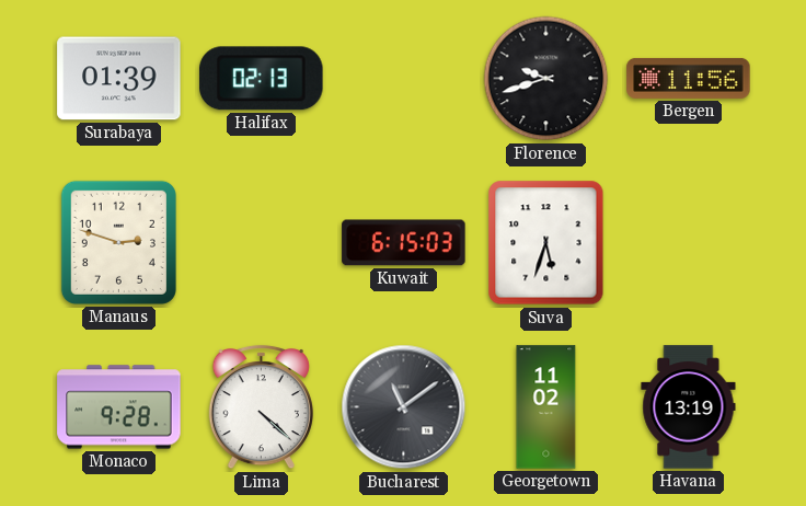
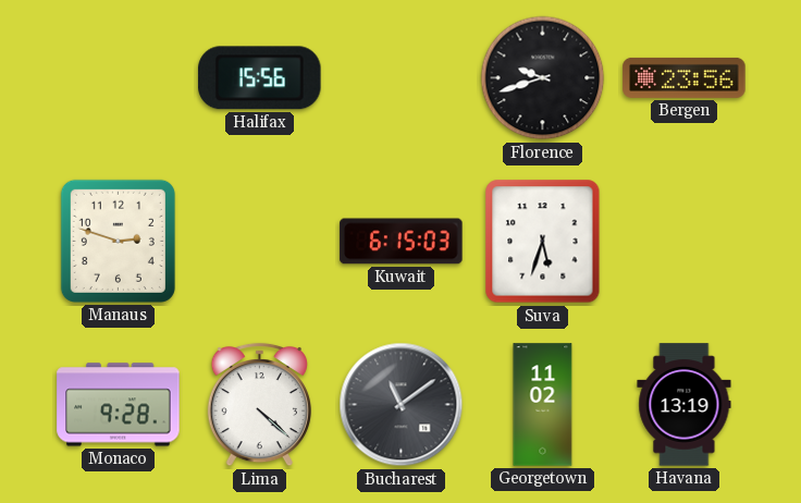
Surabaya: 01:39 -> none (119, 79)
Halifax: 02:13 -> 15:56 (260, 78)
Bergen: 11:56 -> 23:56 (685, 77)
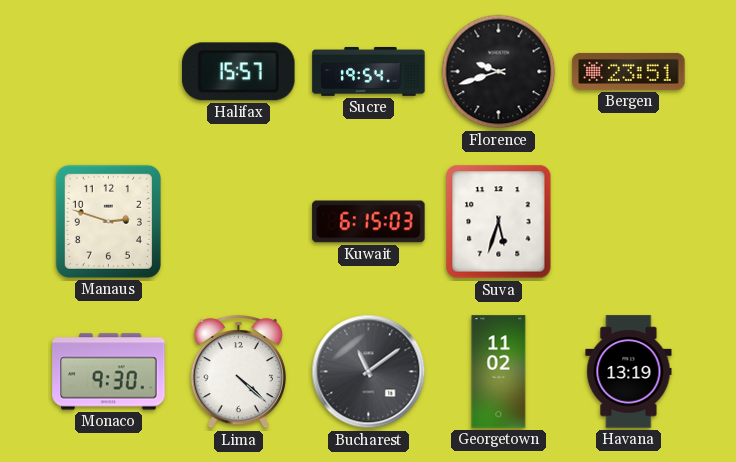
Halifax: 15:56 -> 15:57 (239, 72)
Sucre: none -> 19:54 (369, 71)
Bergen: 23:56 -> 23:51 (629, 71)
Monaco: 9:28 -> 9:30 (109, 372)
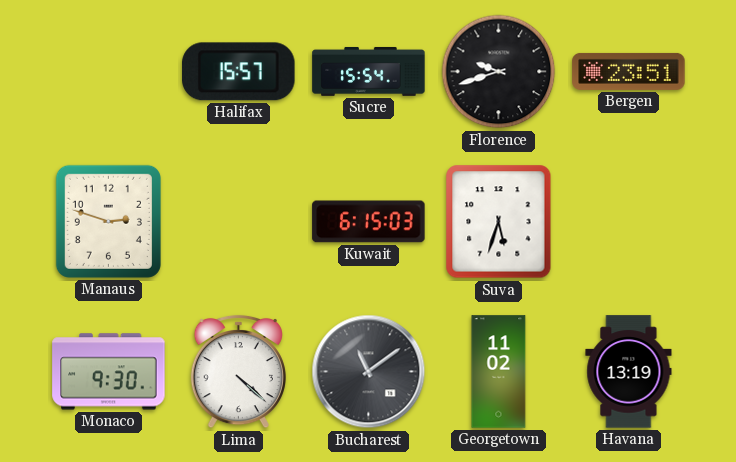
Sucre: 19:54 -> 15:54 (369, 71)
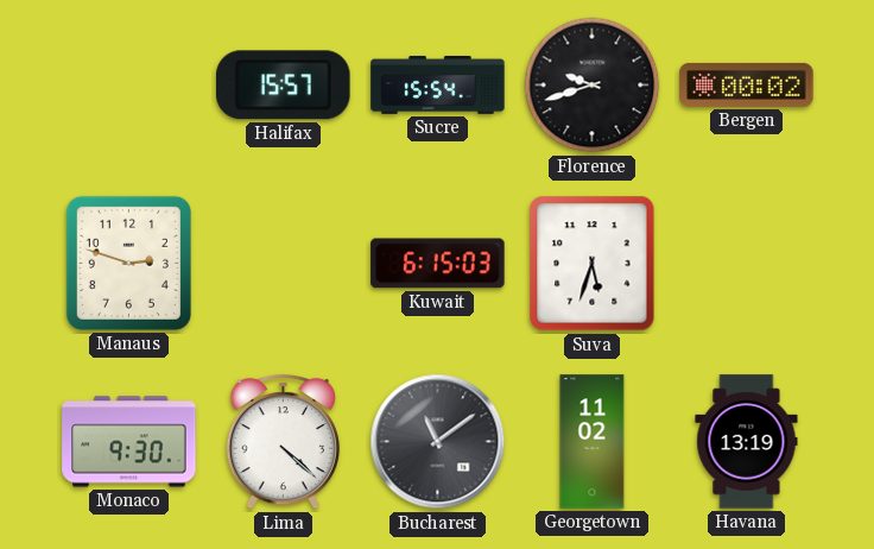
Bergen: 23:51 -> 00:02 (747, 84)
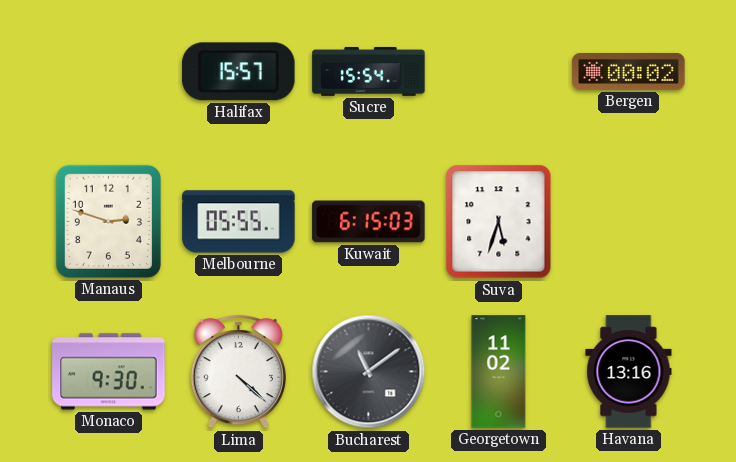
Florence: 9:42 -> none (593, 86)
Melbourne: none -> 05:55 (239, 222)
Havana: 13:19 -> 13:16 (629, 372)
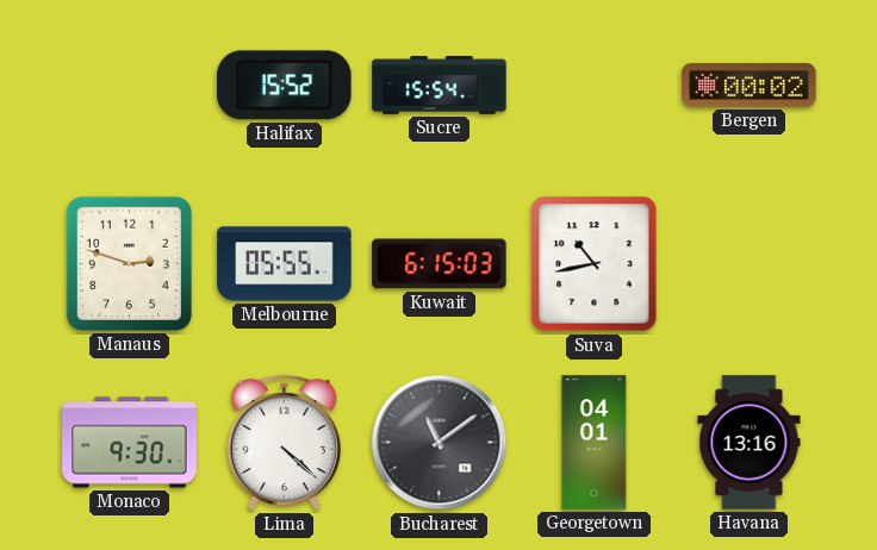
Halifax: 15:57 -> 15:52 (285, 86)
Suva: 5:33 -> 10:43 (595, 264)
Georgetown: 11:02 -> 04:01 (595, 443)
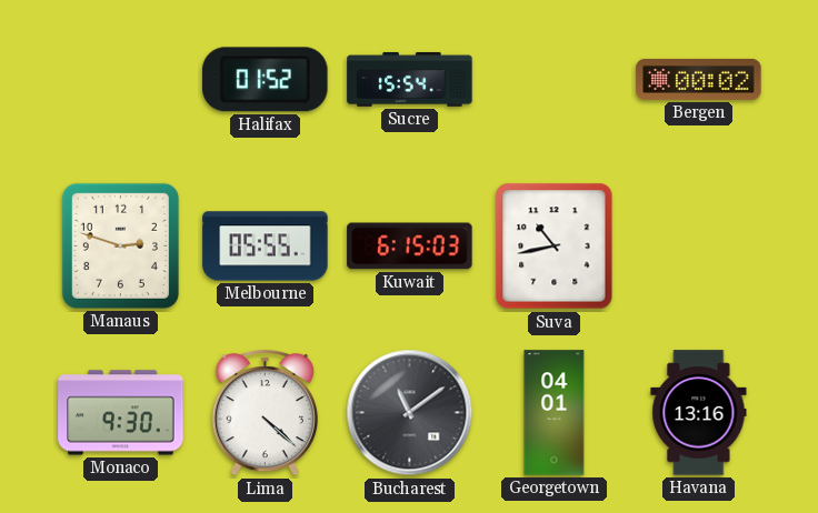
Halifax: 15:52 -> 01:52 (266, 80)
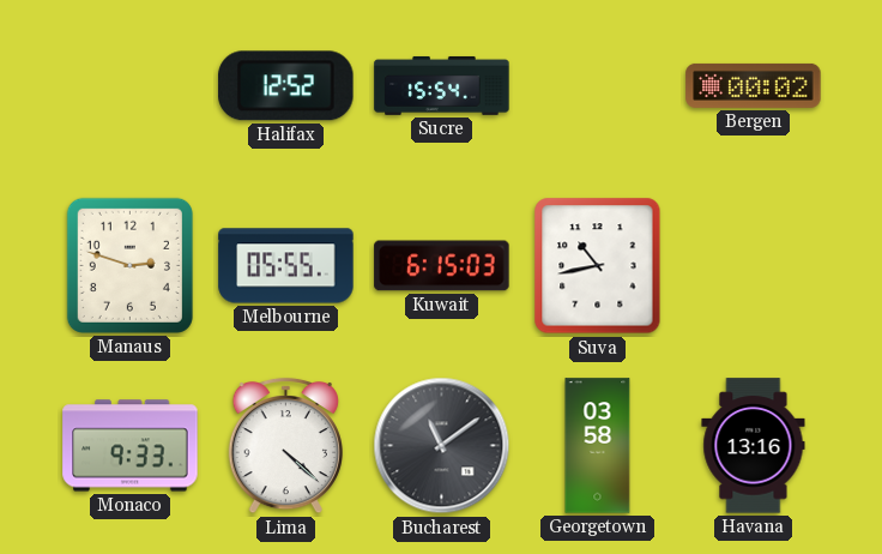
Halifax: 01:52 -> 12:52 (286, 86)
Monaco: 9:30 -> 9:33 (131, 446)
Georgetown: 04:01 -> 03:58 (598, 446)
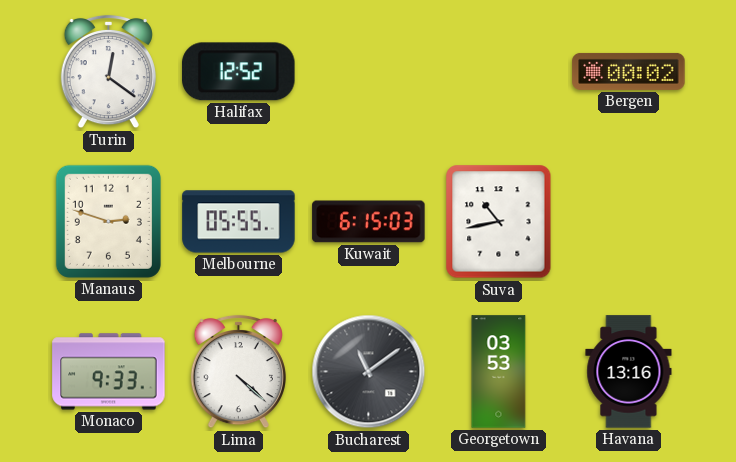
Turin: none -> 12:21 (108, 72)
Sucre: 15:54 -> none (442, 85)
Georgetown: 03:58 -> 03:53 (499, 372)
